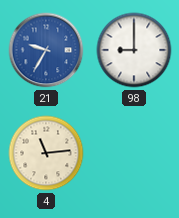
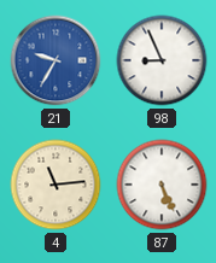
98: 9:00 -> 8:56 (162, 60)
87: none -> 5:26 (162, 185)
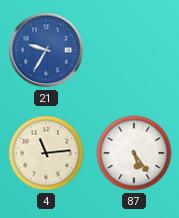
98: 8:56 -> none (162, 60)
87: 5:26 -> 5:24 (134, 153)
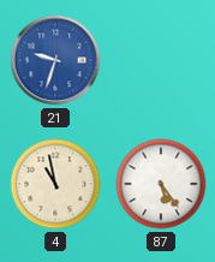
21: 9:35 -> 9:33 (55, 60)
4: 11:14 -> 10:58 (55, 184)
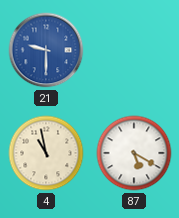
21: 9:33 -> 9:30 (46, 50)
87: 5:24 -> 5:20 (134, 153)
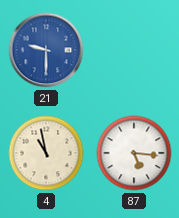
87: 5:20 -> 5:16 (134, 153)
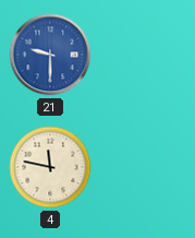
4: 10:58 -> 11:47 (50, 167)
87: 5:16 -> none (134, 153)
